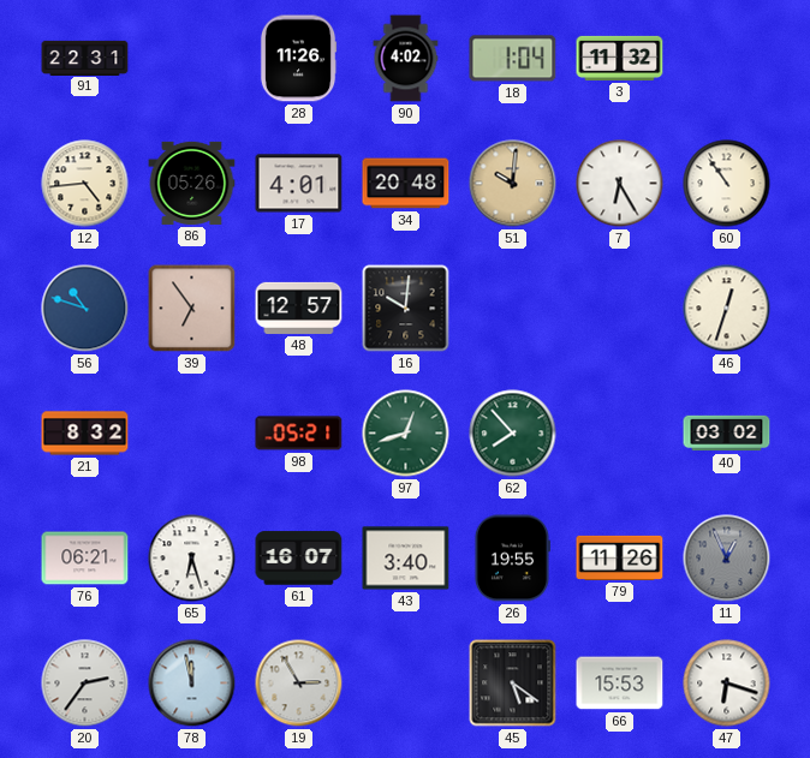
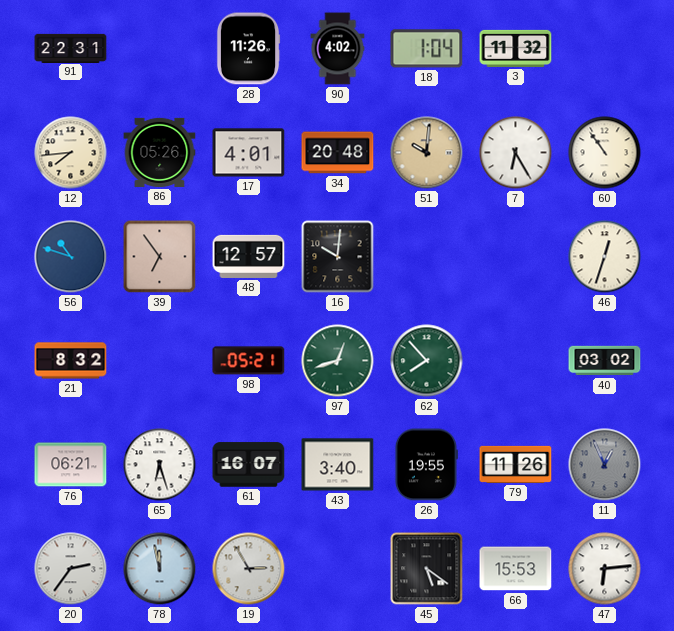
12: 4:44 -> 7:44 (71, 153)
47: 6:18 -> 6:14 (605, 569)
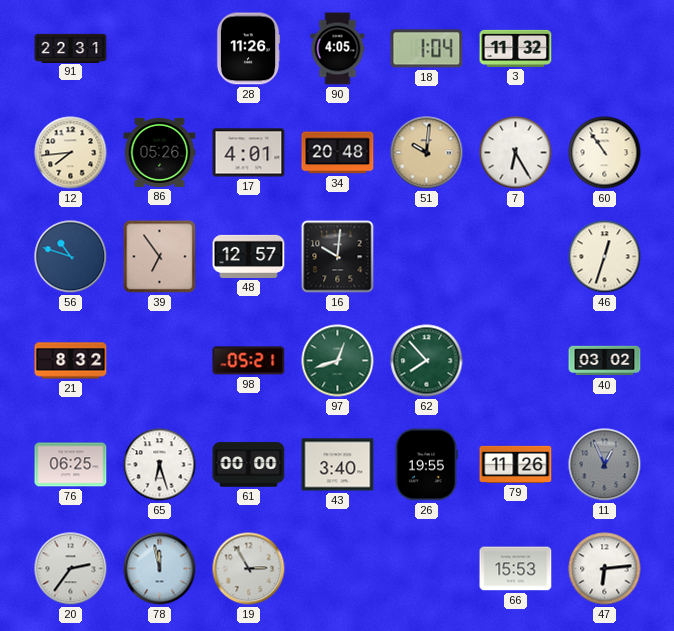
90: 4:02 -> 4:05 (338, 49)
76: 06:21 -> 06:25 (71, 465)
61: 16:07 -> 00:00 (249, 465)
45: 5:21 -> none (427, 569)
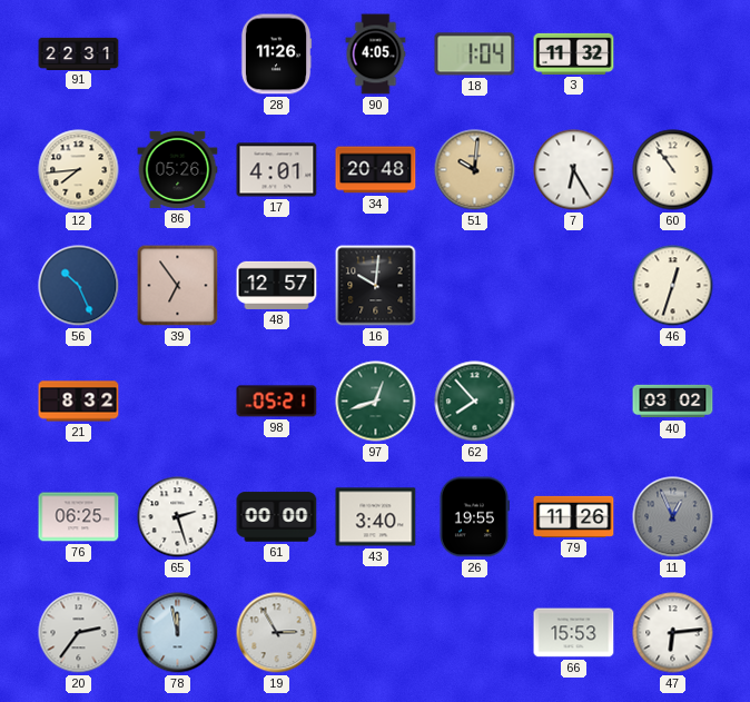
56: 10:48 -> 10:26 (79, 286)
65: 6:27 -> 2:27 (178, 517)
